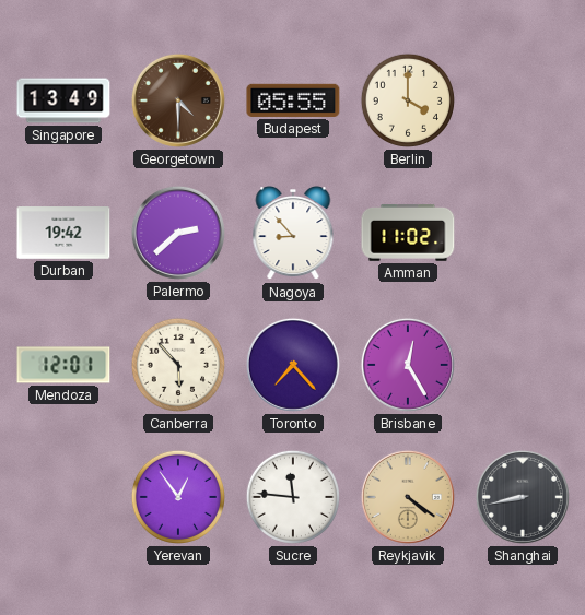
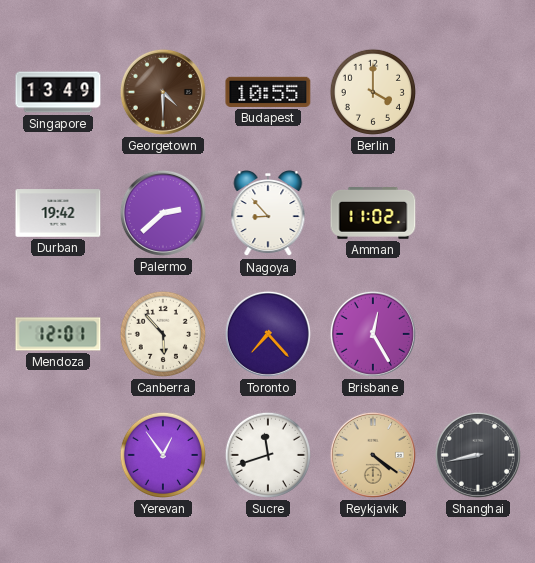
Budapest: 05:55 -> 10:55 (268, 92)
Sucre: 11:46 -> 11:42 (268, 455)
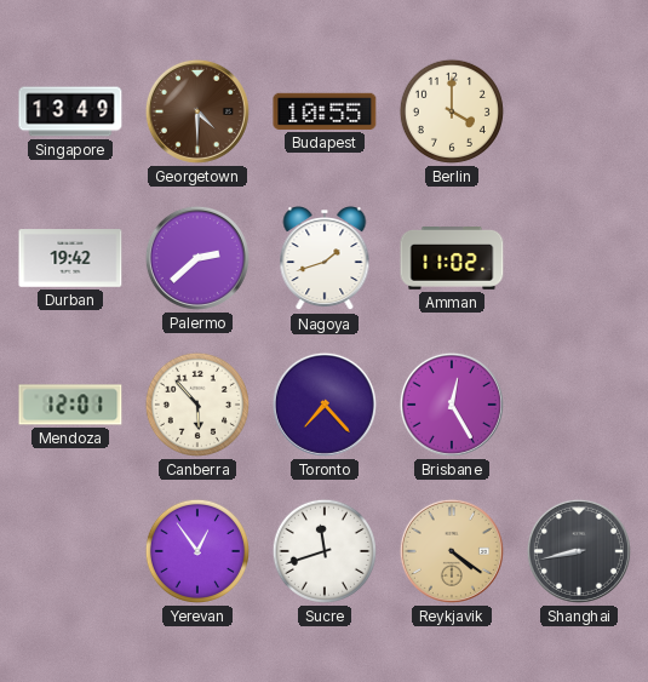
Nagoya: 8:53 -> 1:42 (325, 259)
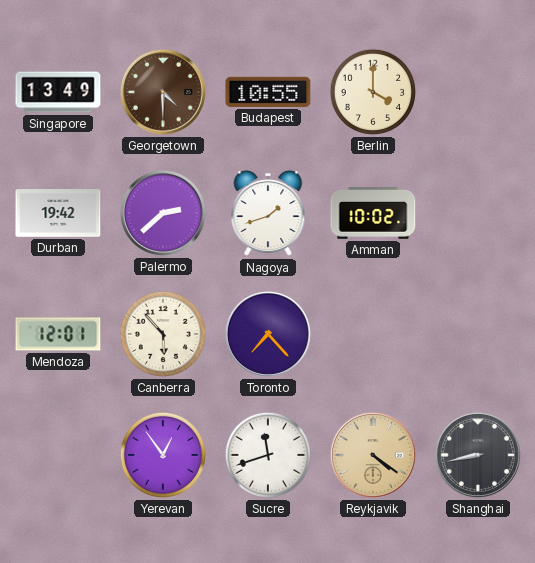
Amman: 11:02 -> 10:02 (373, 214)
Brisbane: 12:25 -> none (452, 405)
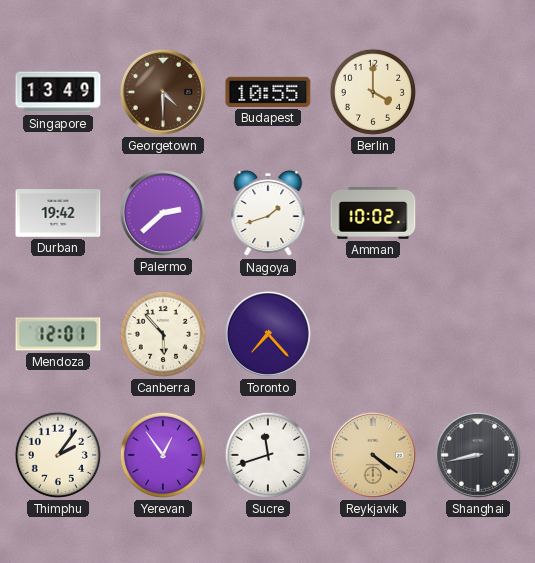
Thimphu: none -> 2:06 (58, 455)
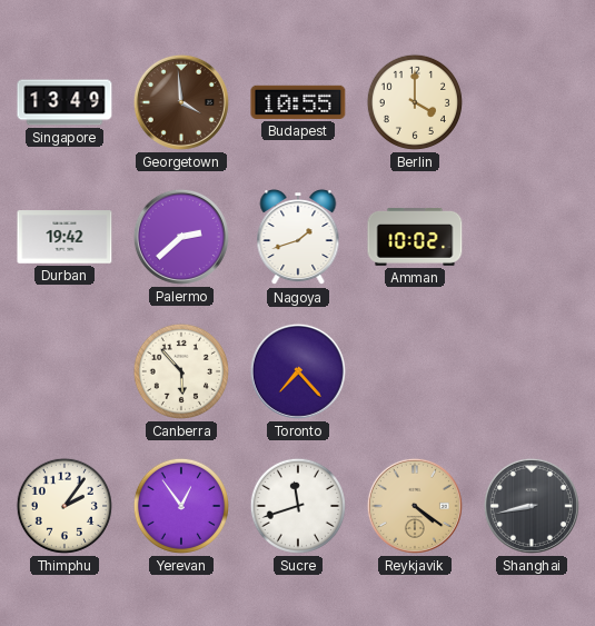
Georgetown: 4:30 -> 3:59 (181, 102)
Mendoza: 12:01 -> none (58, 334)
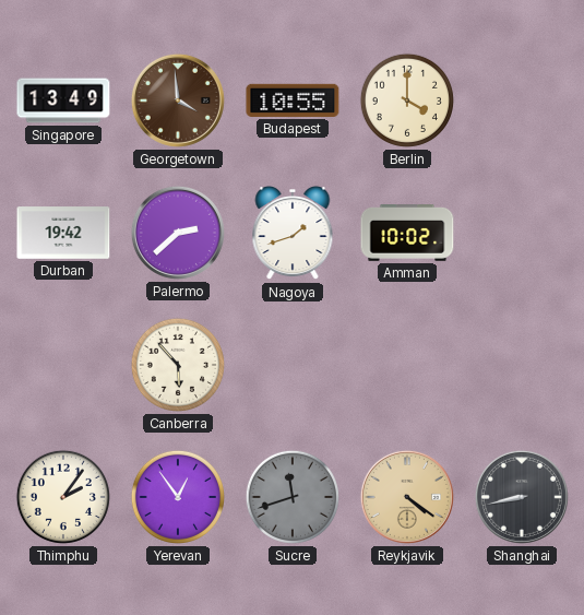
Toronto: 7:23 -> none (298, 371)
Sucre dial: white -> grey (293, 497)
